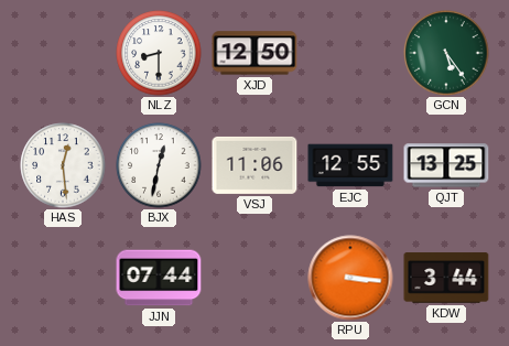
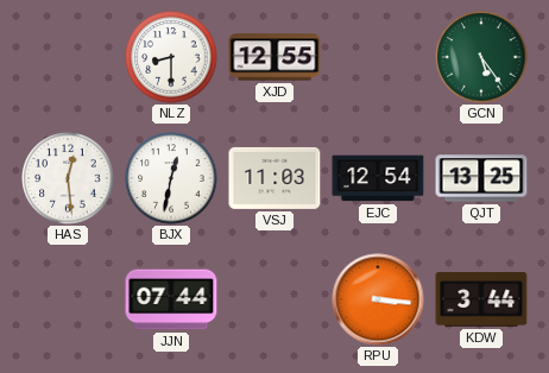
XJD: 12:50 -> 12:55 (274, 57)
VSJ: 11:06 -> 11:03 (274, 178)
EJC: 12:55 -> 12:54 (378, 178)
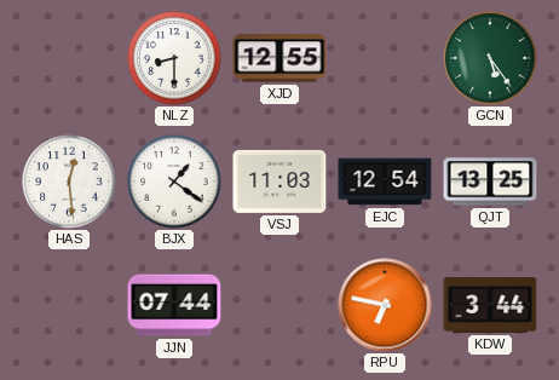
BJX: 12:32 -> 1:21 (174, 182)
RPU: 3:16 -> 6:47 (385, 305)
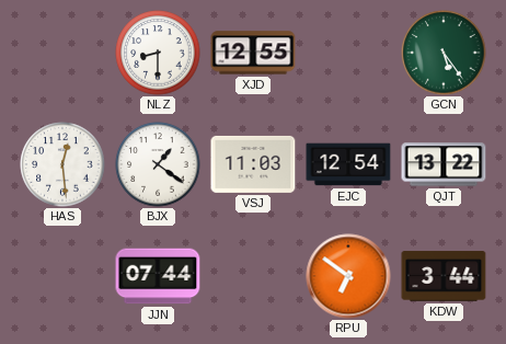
QJT: 13:25 -> 13:22 (444, 164)
RPU: 6:47 -> 6:51 (348, 276)
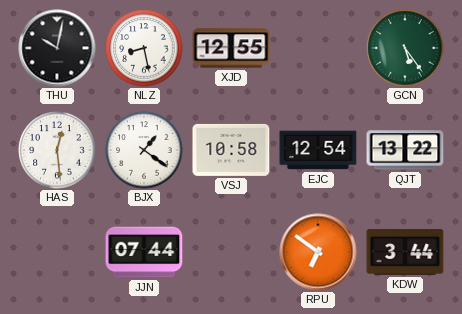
THU: none -> 10:02 (57, 48)
NLZ: 8:30 -> 8:28 (144, 48)
VSJ: 11:03 -> 10:58 (231, 150)
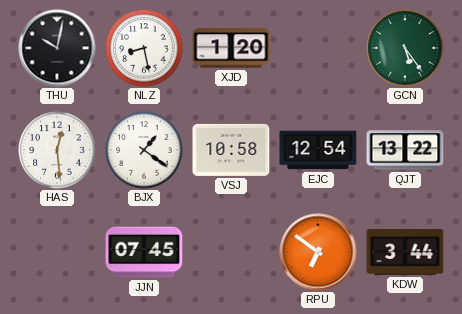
XJD: 12:55 -> 1:20 (231, 48)
JJN: 07:44 -> 07:45 (144, 252)
